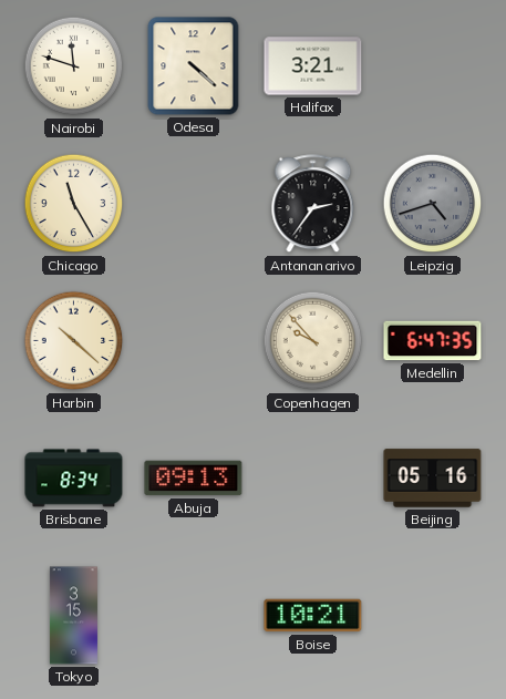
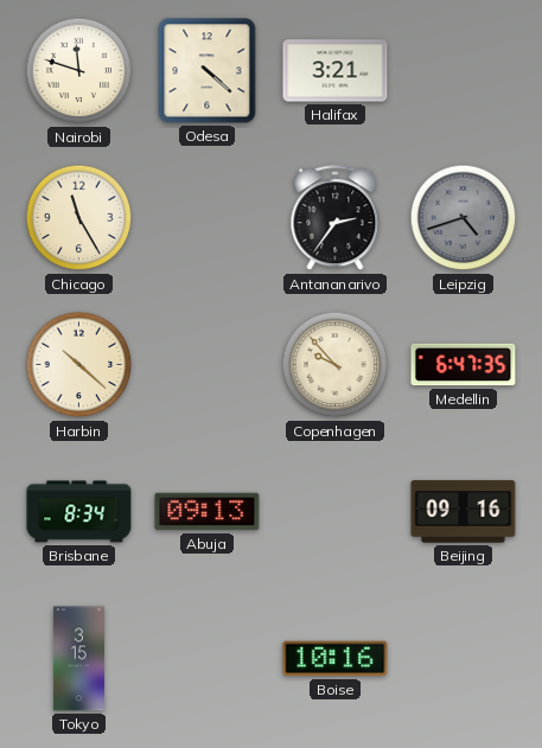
Beijing: 05:16 -> 09:16 (464, 512)
Boise: 10:21 -> 10:16 (336, 659)
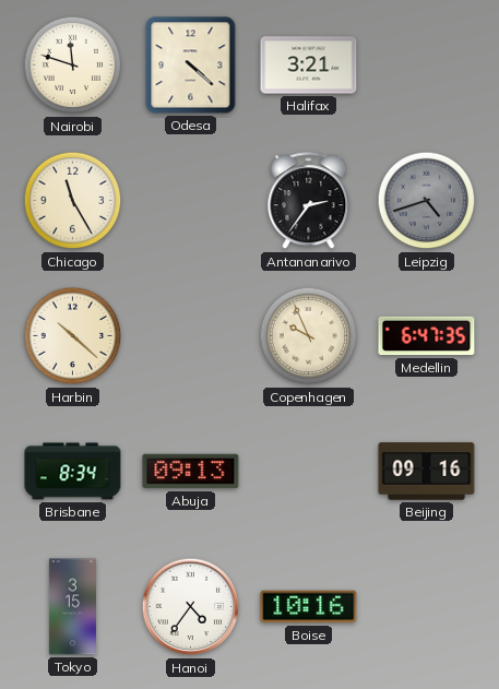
Copenhagen: 9:53 -> 9:56 (309, 336)
Hanoi: none -> 4:36 (191, 607)
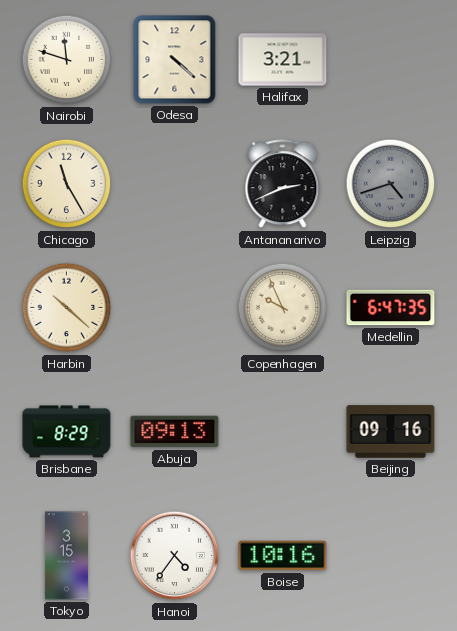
Antananarivo: 2:36 -> 2:41 (283, 184)
Brisbane: 8:34 -> 8:29 (67, 432)
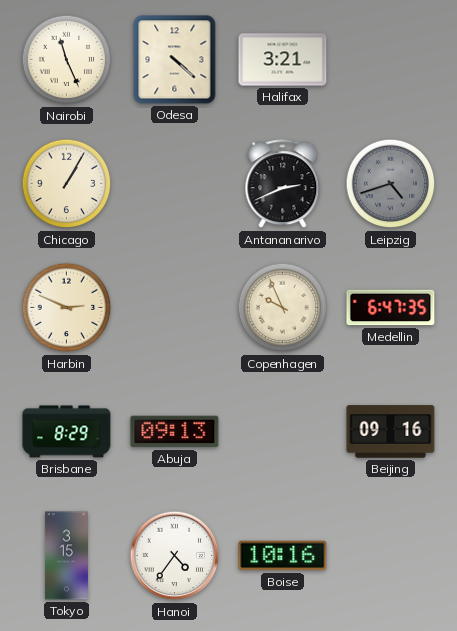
Nairobi: 11:48 -> 11:26 (67, 60)
Chicago: 11:25 -> 1:05 (67, 184)
Harbin: 10:22 -> 2:49 (67, 308)
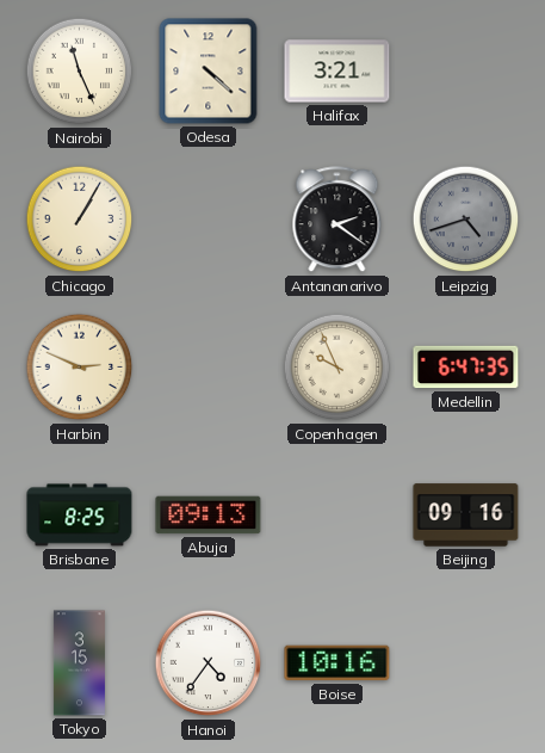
Antananarivo: 2:41 -> 2:21 (337, 220)
Brisbane: 8:29 -> 8:25 (80, 516)
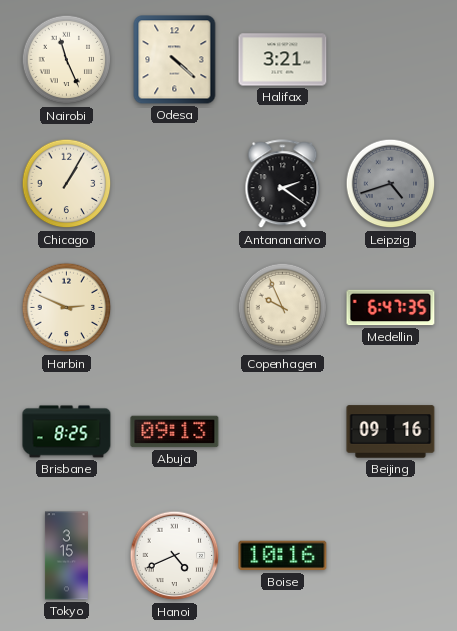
Hanoi: 4:36 -> 4:41 (175, 556)
